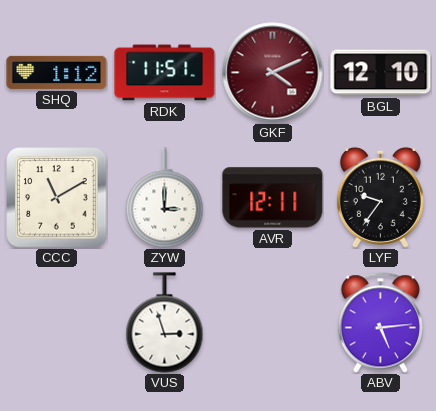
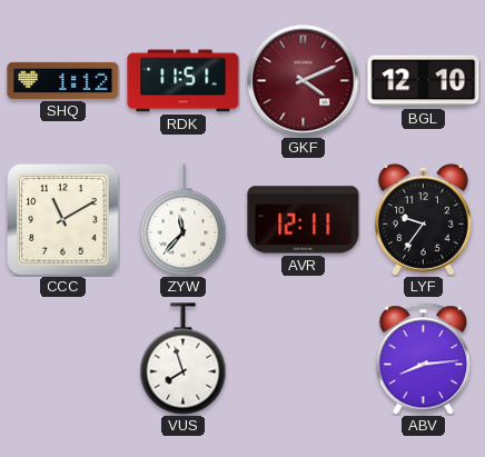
ZYW: 3:00 -> 11:37 (184, 220)
VUS: 2:57 -> 7:57 (184, 359)
ABV: 5:14 -> 8:14 (423, 359)
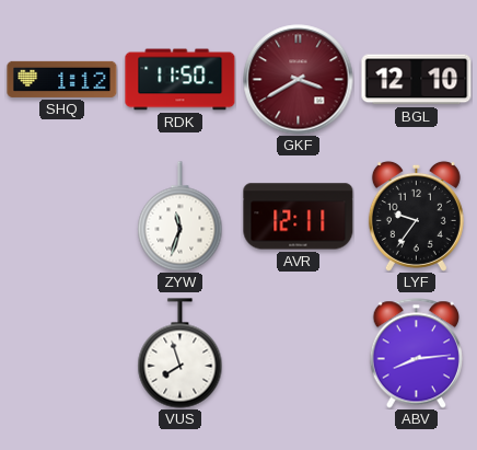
RDK: 11:51 -> 11:50 (181, 80)
GKF: 4:11 -> 3:40 (299, 80)
CCC: 11:10 -> none (63, 220)
ZYW: 11:37 -> 11:33 (181, 217)
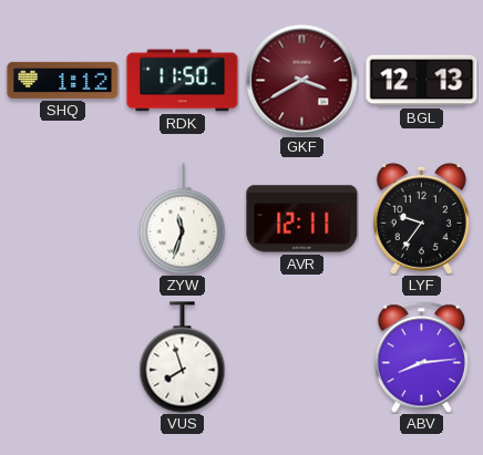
BGL: 12:10 -> 12:13 (422, 81)
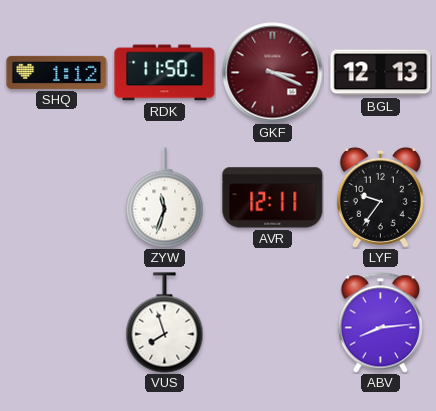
GKF: 3:40 -> 3:19 (273, 73)
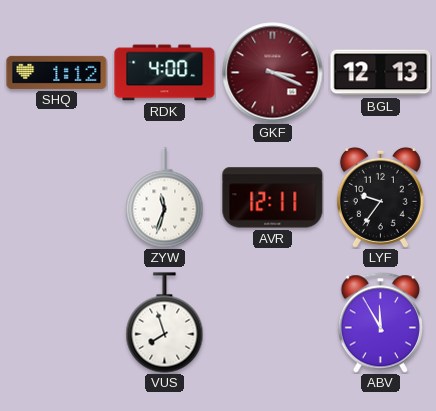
RDK: 11:50 -> 4:00 (165, 73)
ABV: 8:14 -> 11:55 (380, 323)
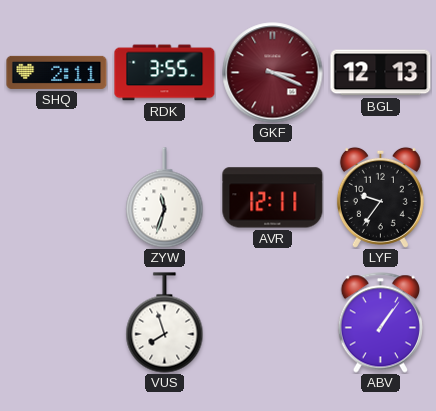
SHQ: 1:12 -> 2:11 (57, 72)
RDK: 4:00 -> 3:55 (165, 73)
ABV: 11:55 -> 1:06 (380, 323)
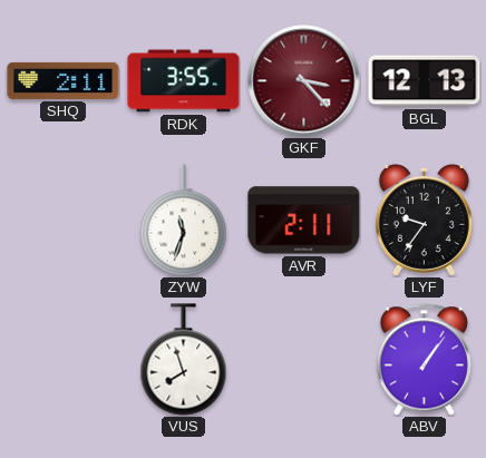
GKF: 3:19 -> 3:23 (304, 81)
AVR: 12:11 -> 2:11 (304, 221)
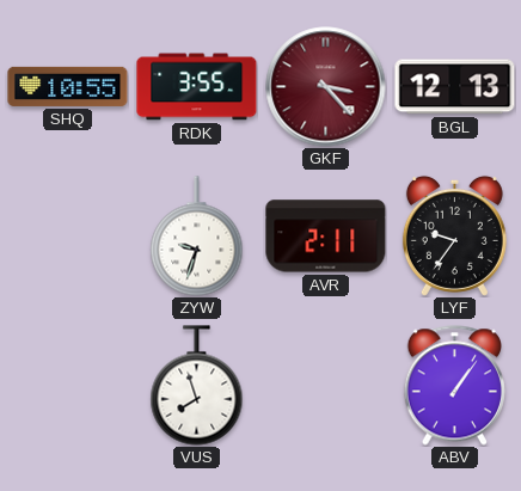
SHQ: 2:11 -> 10:55 (68, 86)
ZYW: 11:33 -> 9:33 (197, 237)
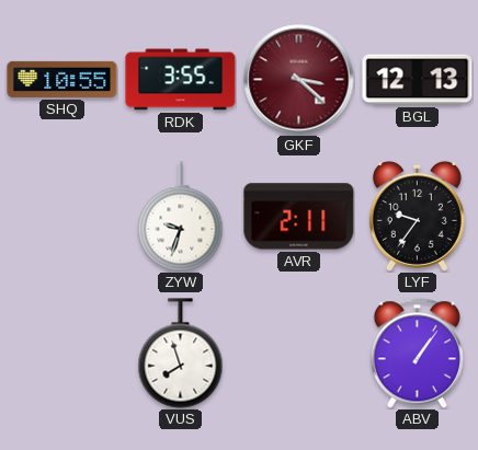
GKF: 3:23 -> 3:22 (299, 80)
